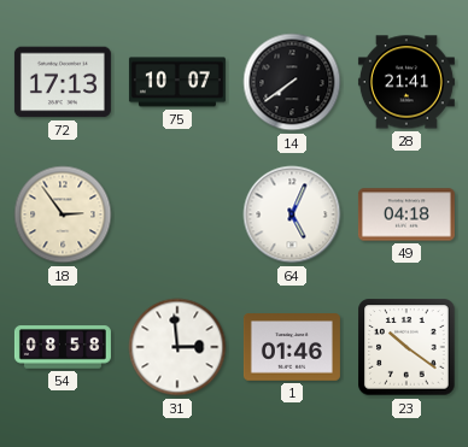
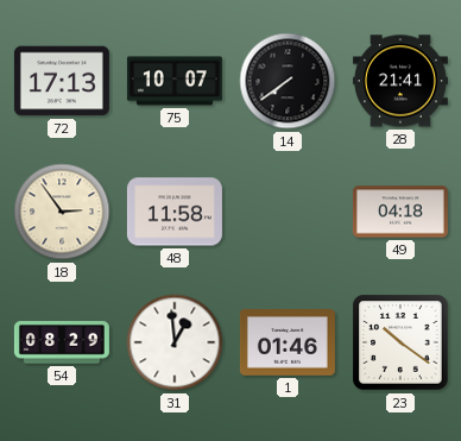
48: none -> 11:58 (175, 212)
64: 5:04 -> none (292, 214)
54: 08:58 -> 08:29 (62, 342)
31: 2:59 -> 12:59 (175, 342)
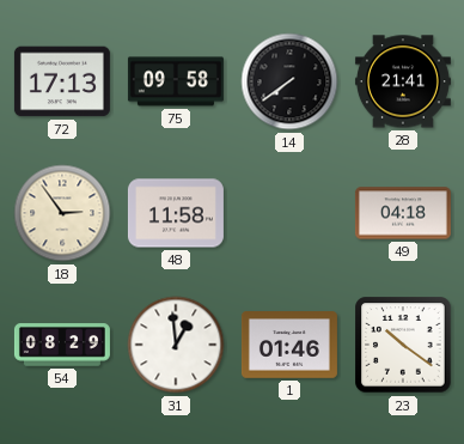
75: 10:07 -> 09:58 (176, 81)
